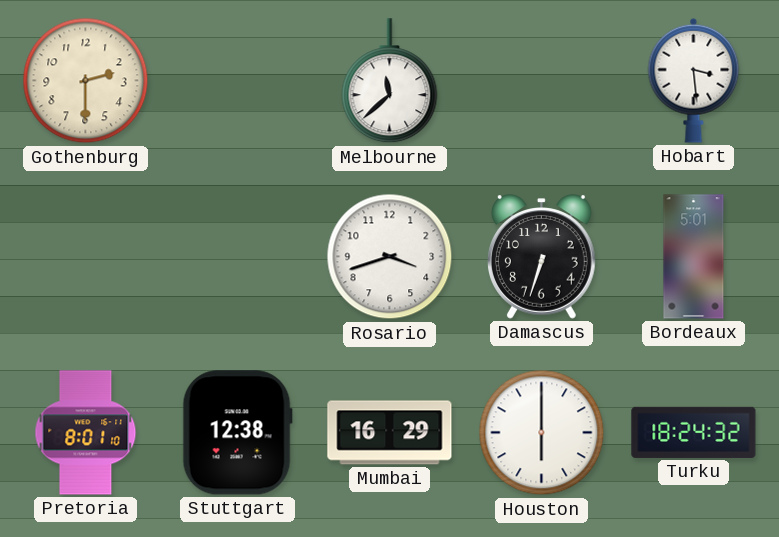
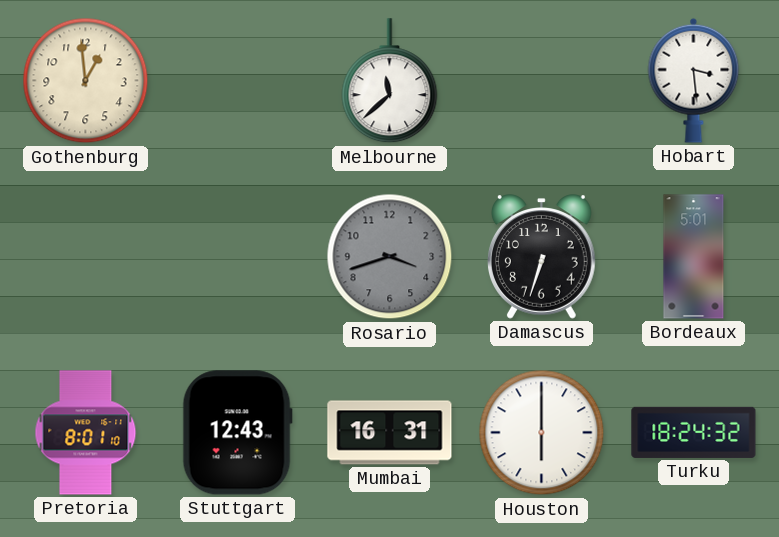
Gothenburg: 2:30 -> 12:59 (86, 81)
Rosario dial: white -> grey (390, 257)
Stuttgart: 12:38 -> 12:43 (237, 433)
Mumbai: 16:29 -> 16:31 (390, 433)
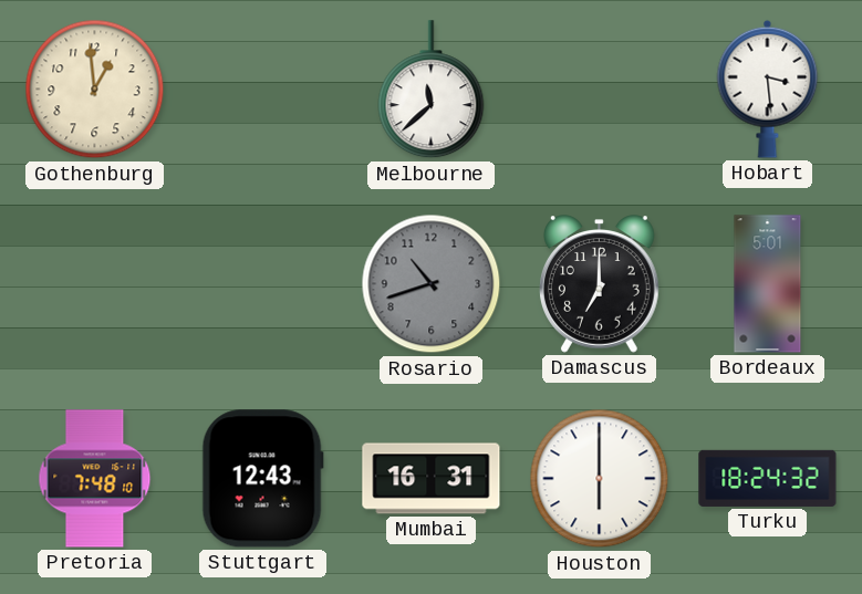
Rosario: 3:42 -> 10:42 (432, 284)
Damascus: 6:33 -> 7:00 (599, 284)
Pretoria: 8:01 -> 7:48 (95, 479)
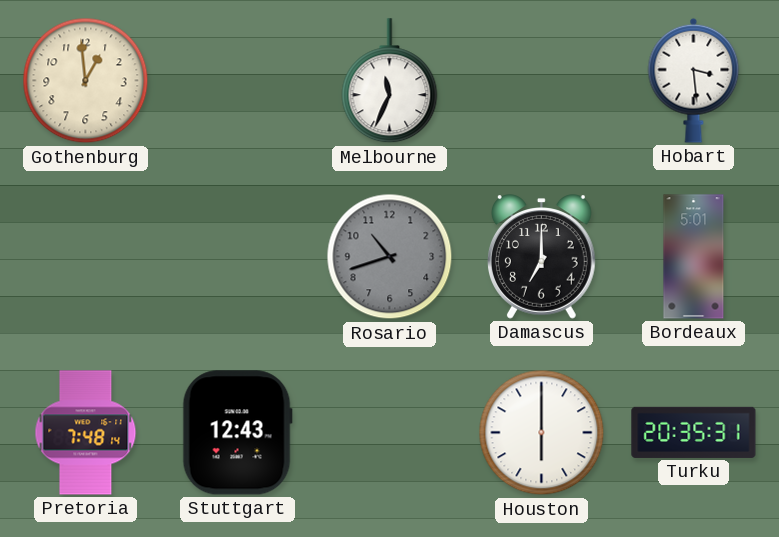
Melbourne: 11:38 -> 11:34 (390, 81)
Pretoria: 7:48:10 -> 7:48:14 (86, 433)
Mumbai: 16:31 -> none (432, 479)
Turku: 18:24 -> 20:35 (694, 432)
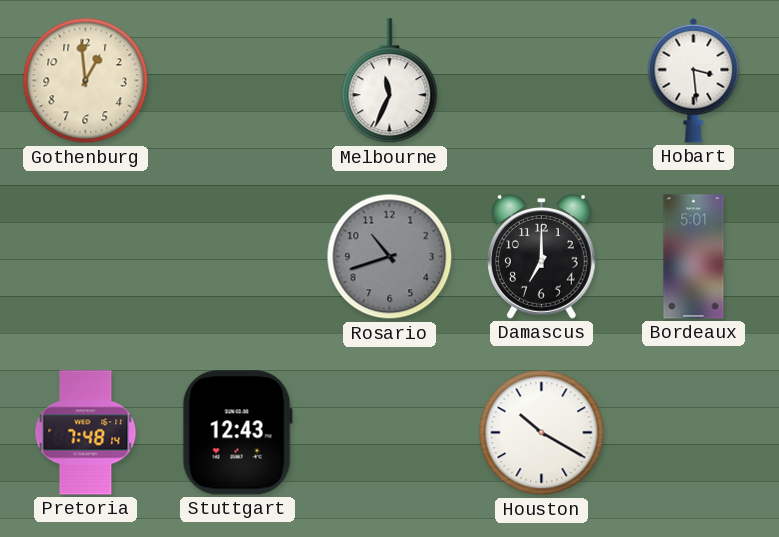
Houston: 6:00 -> 10:20 (542, 433)
Turku: 20:35 -> none (694, 432)
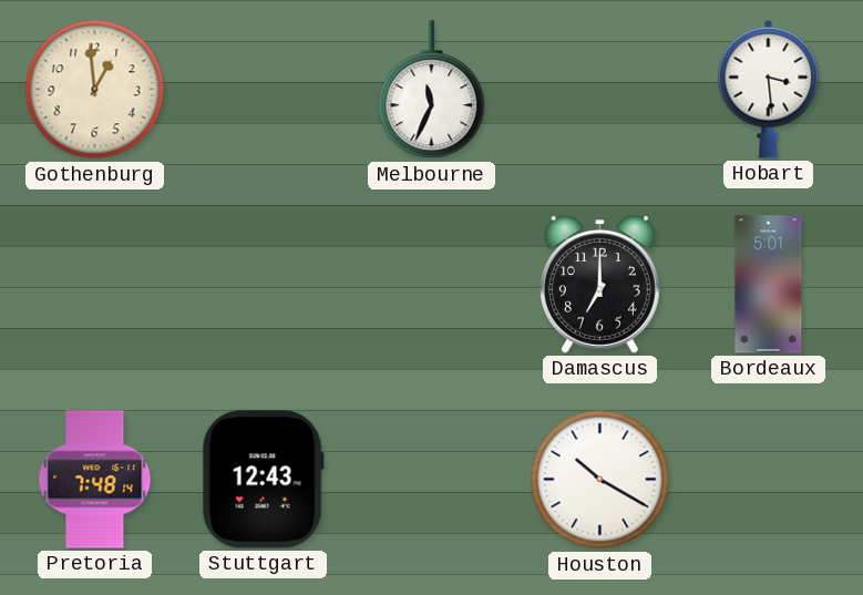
Rosario: 10:42 -> none (390, 257)
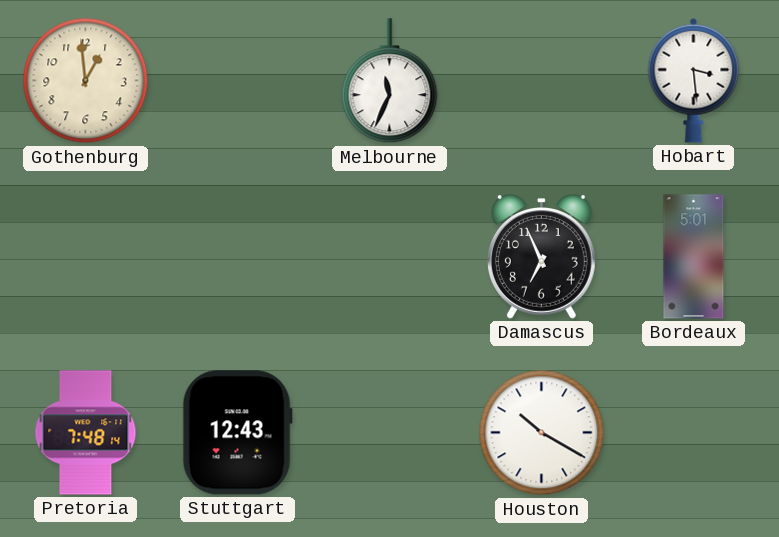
Damascus: 7:00 -> 6:56 (541, 257)
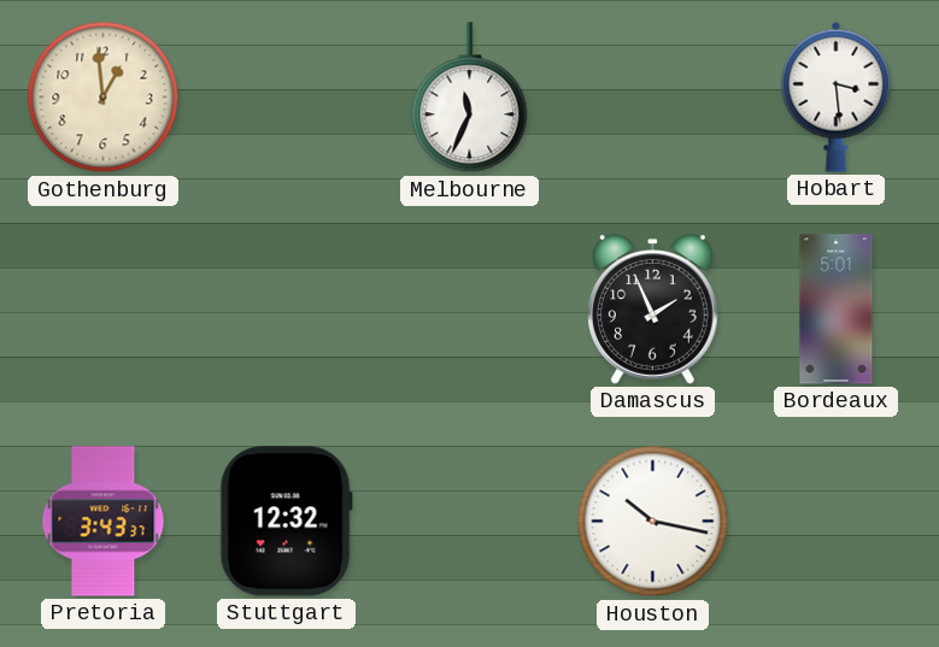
Damascus: 6:56 -> 1:56 (652, 310)
Pretoria: 7:48 -> 3:43 (104, 522)
Stuttgart: 12:43 -> 12:32 (286, 522)
Houston: 10:20 -> 10:17 (653, 522)
